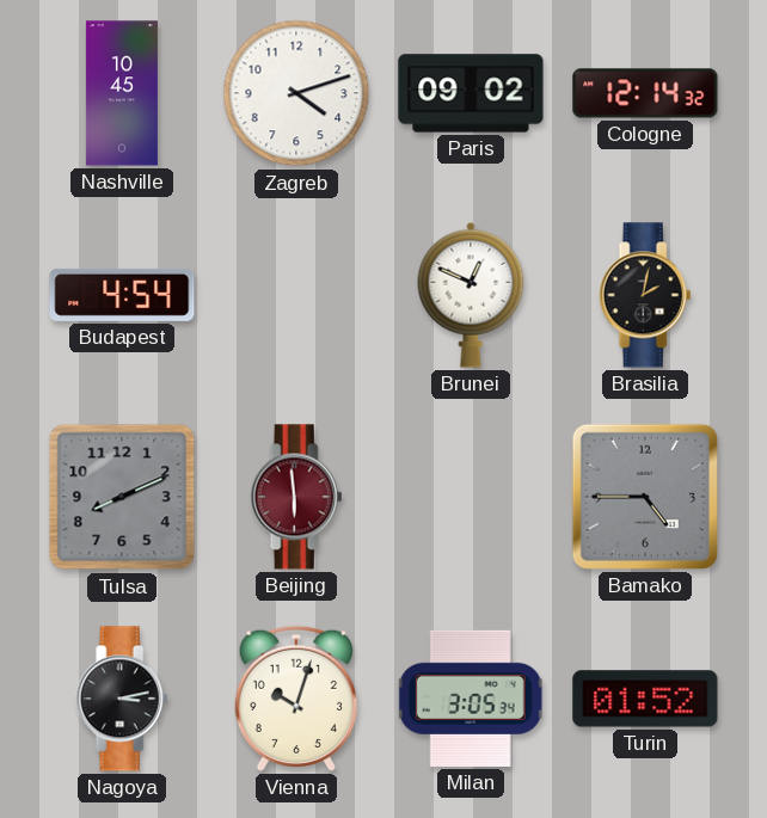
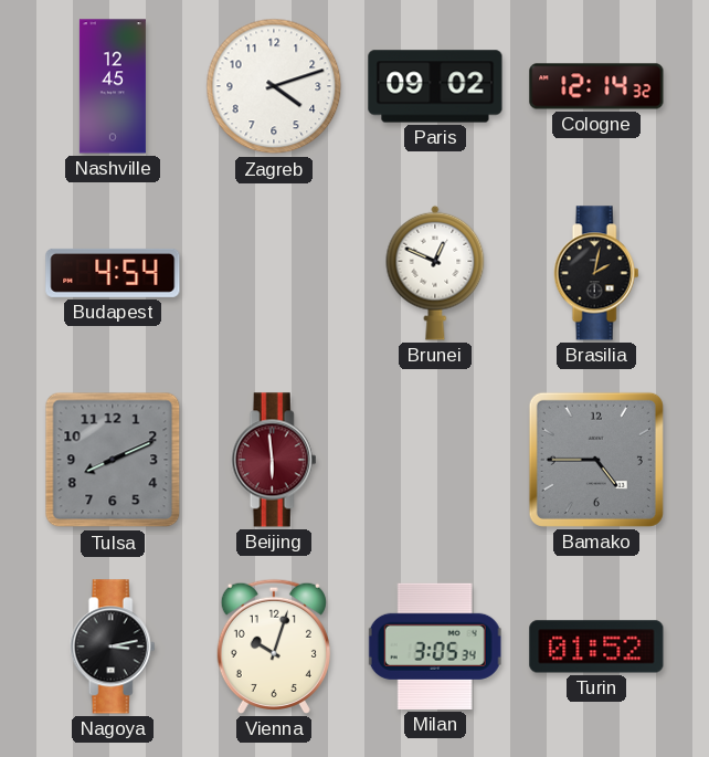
Nashville: 10:45 -> 12:45 (113, 86)
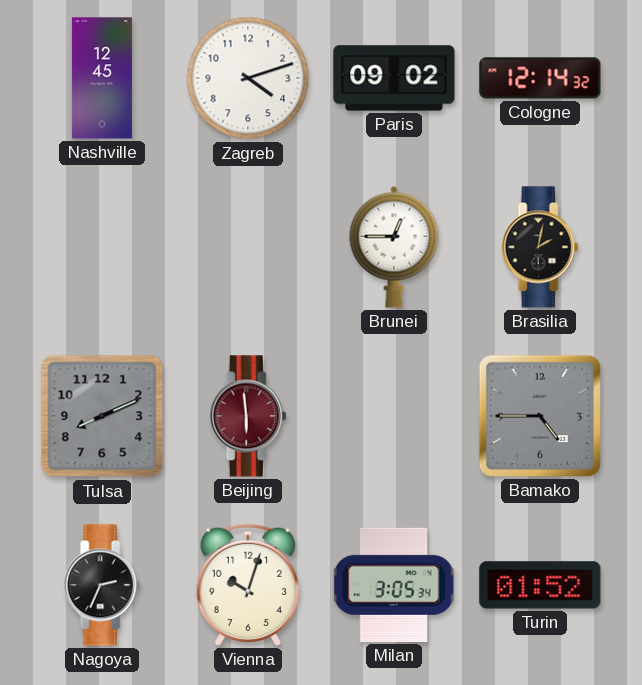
Budapest: 4:54 -> none (113, 273)
Brunei: 12:49 -> 12:45 (394, 247)
Nagoya: 3:13 -> 2:34 (102, 585)
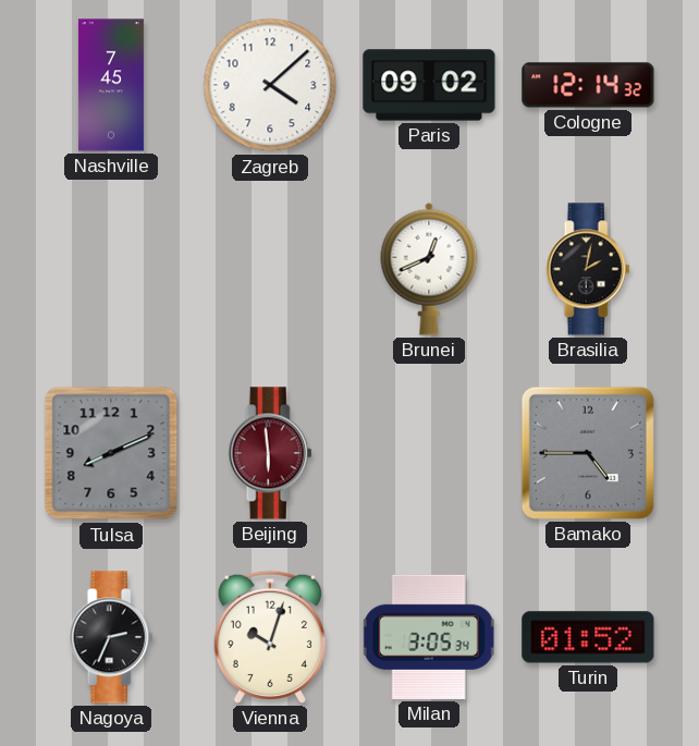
Nashville: 12:45 -> 7:45 (111, 85)
Zagreb: 4:12 -> 4:08 (270, 85)
Brunei: 12:45 -> 12:41 (429, 269)
